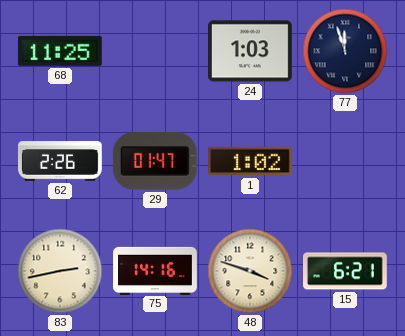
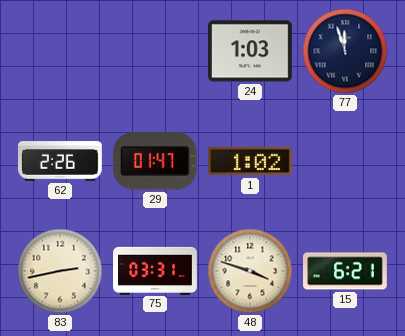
68: 11:25 -> none (60, 51)
75: 14:16 -> 03:31 (155, 270)
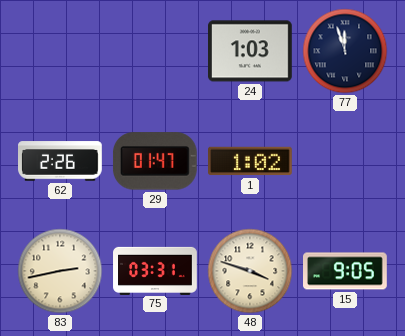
15: 6:21 -> 9:05 (346, 271)
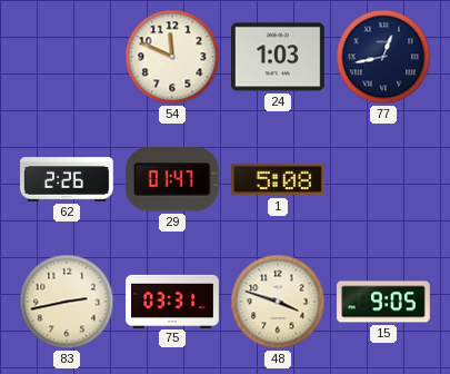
54: none -> 11:49 (172, 57)
77: 11:57 -> 12:43 (383, 57)
1: 1:02 -> 5:08 (279, 179)
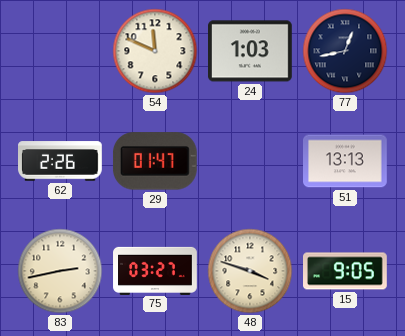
1: 5:08 -> none (279, 179)
51: none -> 13:13 (346, 161)
75: 03:31 -> 03:27 (155, 270)
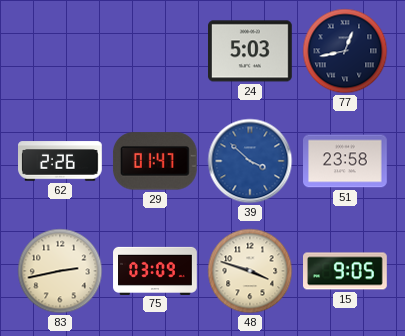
54: 11:49 -> none (155, 51)
24: 1:03 -> 5:03 (251, 51)
39: none -> 3:52 (250, 161)
51: 13:13 -> 23:58 (346, 161)
75: 03:27 -> 03:09 (155, 270)
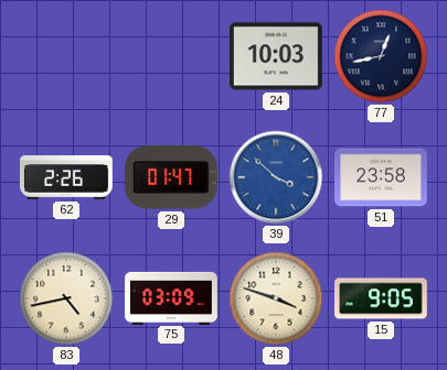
24: 5:03 -> 10:03 (277, 56)
83: 2:43 -> 4:43 (66, 298)
